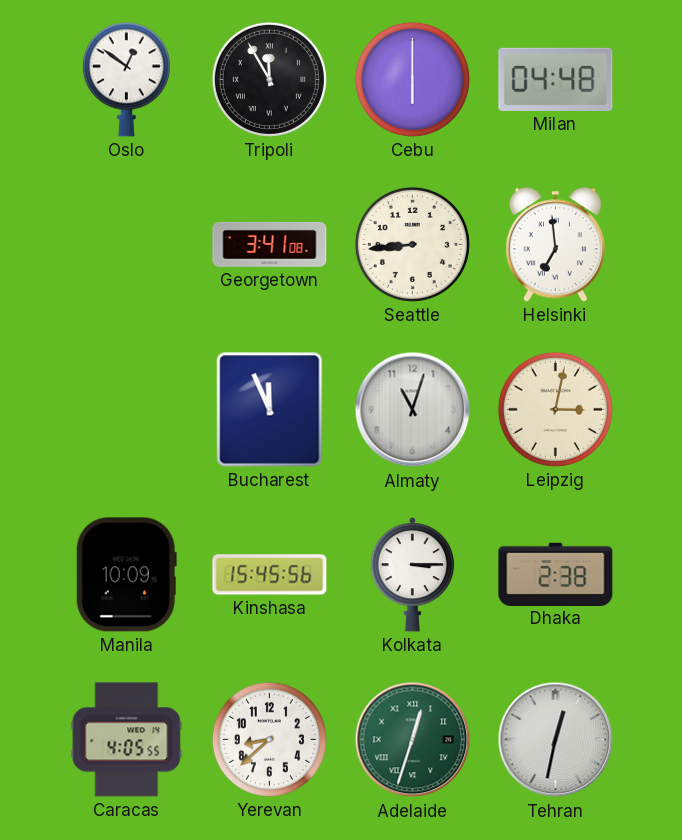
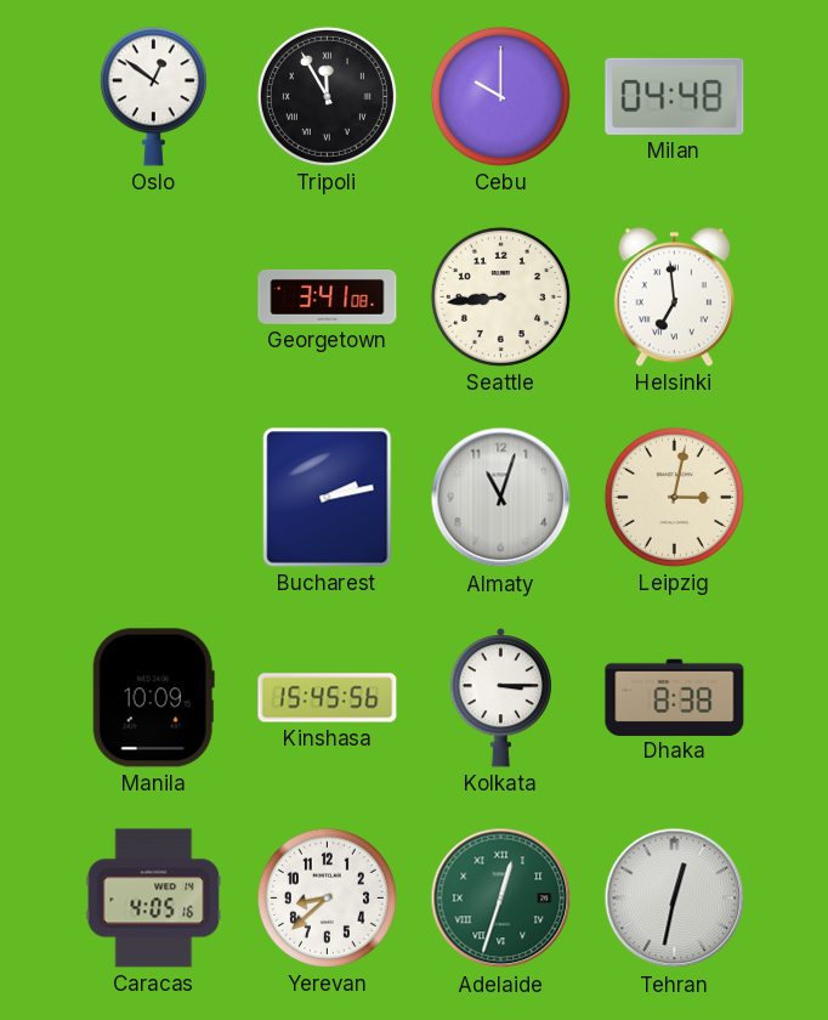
Cebu: 6:00 -> 10:00 (500, 96)
Bucharest: 11:56 -> 2:13 (328, 498)
Dhaka: 2:38 -> 8:38 (675, 697)
Caracas: 4:05:55 -> 4:05:16 (154, 899)
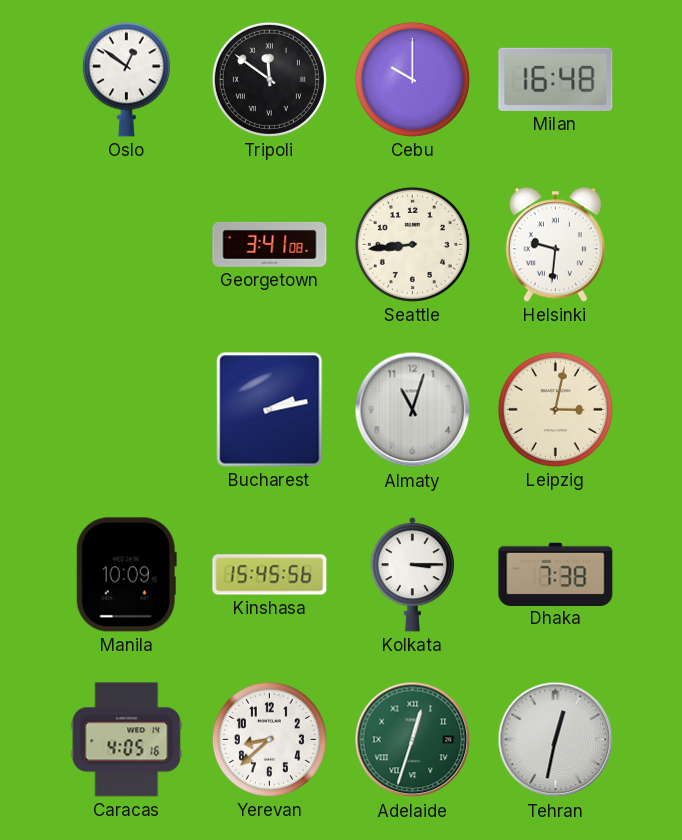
Tripoli: 11:55 -> 11:51 (269, 79)
Milan: 04:48 -> 16:48 (556, 79)
Helsinki: 6:59 -> 9:31 (555, 245)
Dhaka: 8:38 -> 7:38 (556, 574)
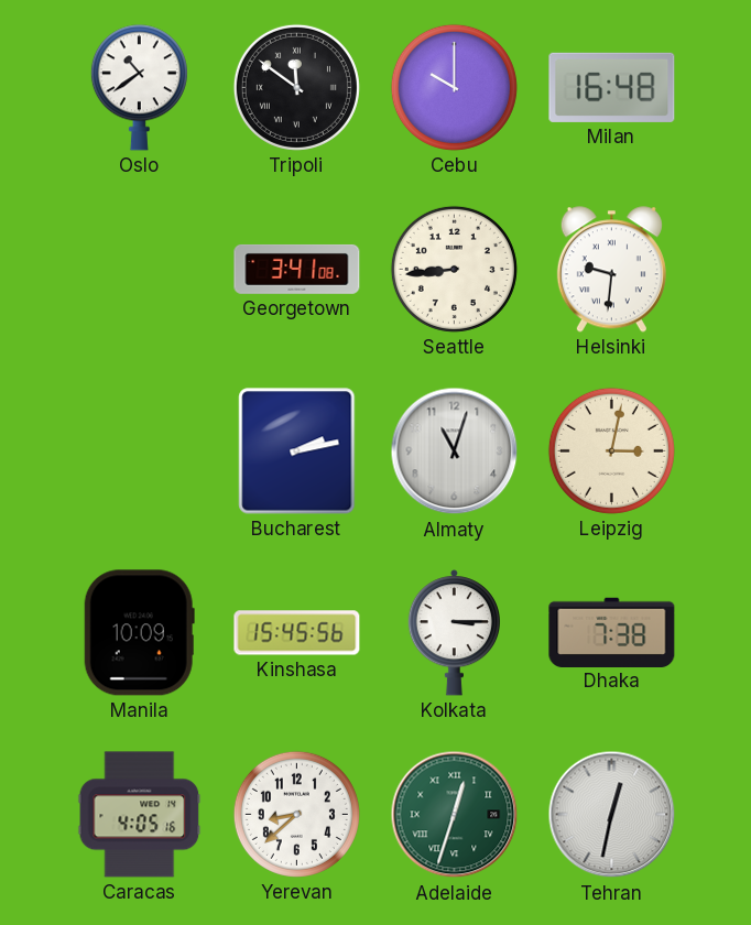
Oslo: 12:51 -> 10:39 (139, 88)
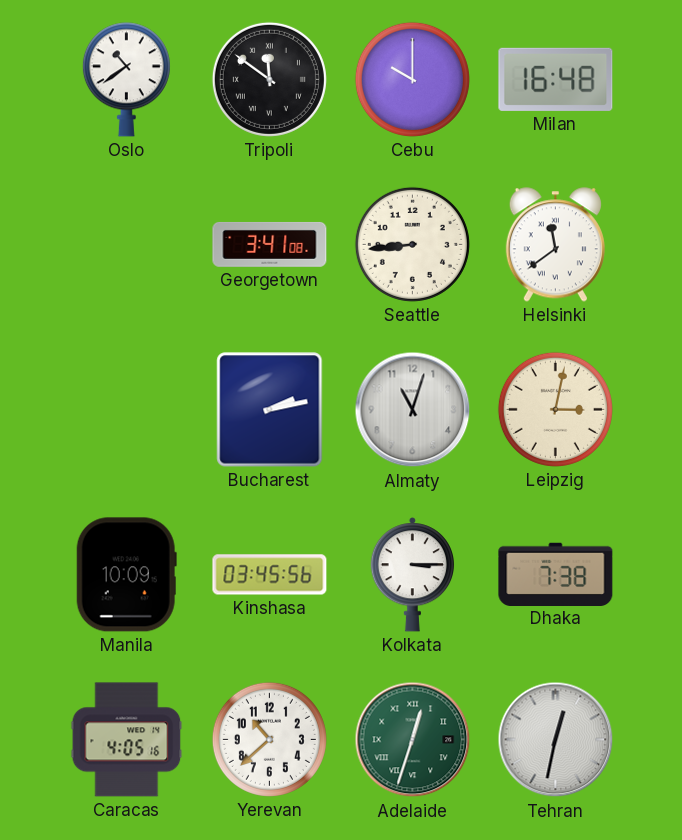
Helsinki: 9:31 -> 11:39 (555, 245)
Kinshasa: 15:45 -> 03:45 (270, 575)
Yerevan: 8:38 -> 10:38 (269, 739)
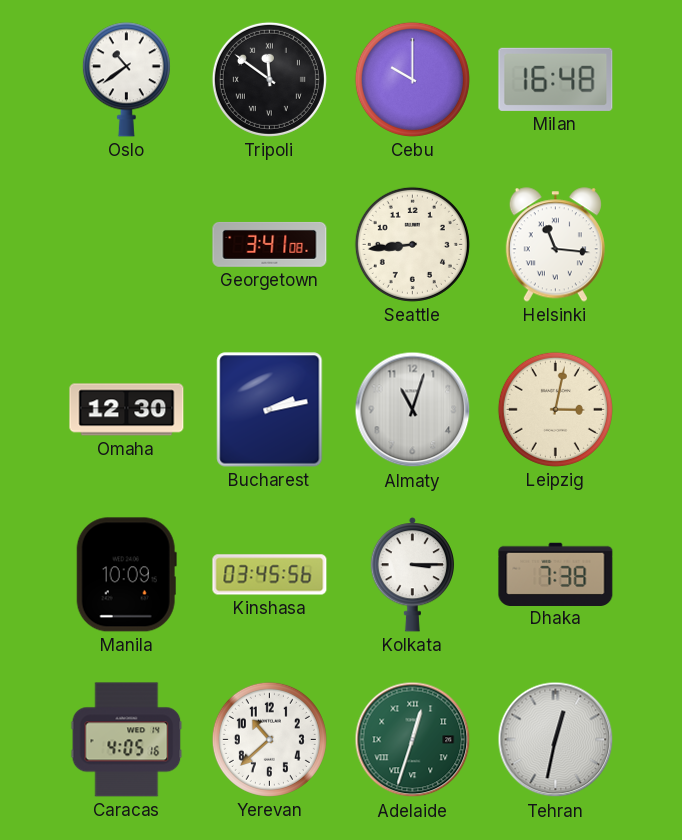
Helsinki: 11:39 -> 11:16 (555, 245)
Omaha: none -> 12:30 (127, 410)
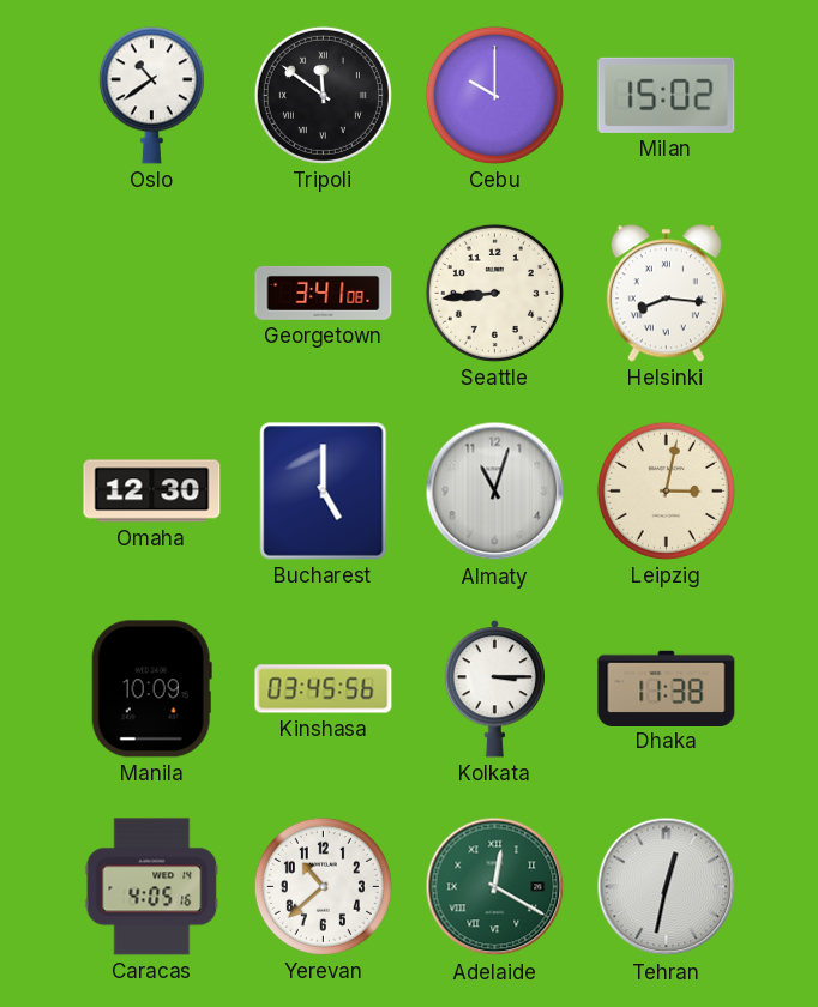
Milan: 16:48 -> 15:02 (667, 95)
Helsinki: 11:16 -> 8:16 (666, 294)
Bucharest: 2:13 -> 5:00 (324, 492)
Dhaka: 7:38 -> 11:38 (667, 688)
Adelaide: 12:33 -> 12:20 (495, 887)
